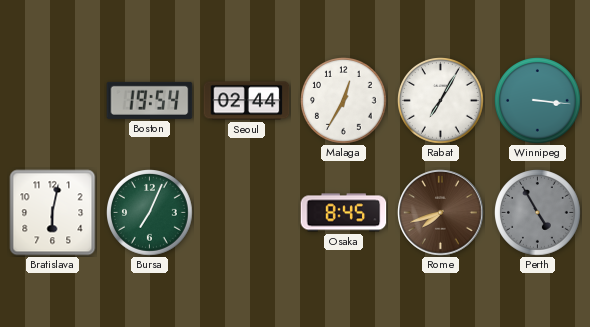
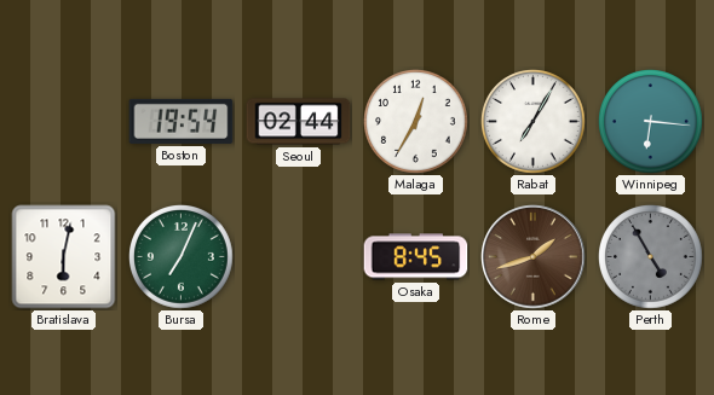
Winnipeg: 3:16 -> 6:16 (651, 122)
Rome: 7:42 -> 1:42 (534, 257)
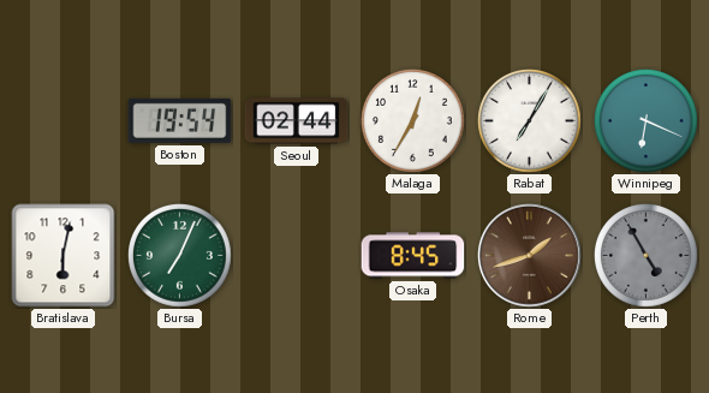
Winnipeg: 6:16 -> 6:19 (647, 121)
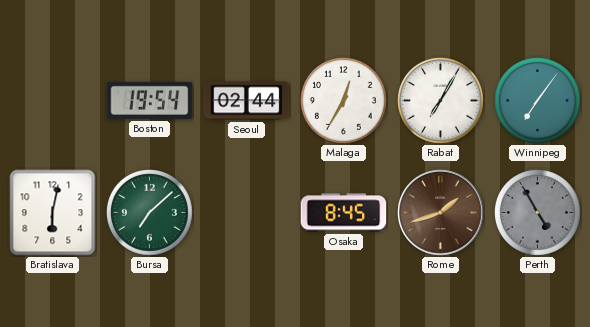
Winnipeg: 6:19 -> 7:06 (538, 101)
Bursa: 7:04 -> 7:08 (150, 213)
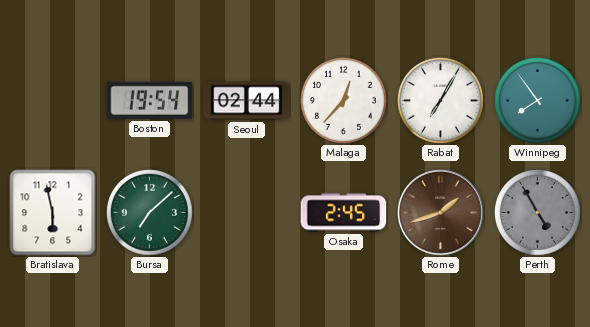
Malaga: 12:35 -> 12:37 (344, 101)
Winnipeg: 7:06 -> 7:54 (538, 101)
Bratislava: 6:02 -> 5:58 (53, 213)
Osaka: 8:45 -> 2:45 (344, 213)
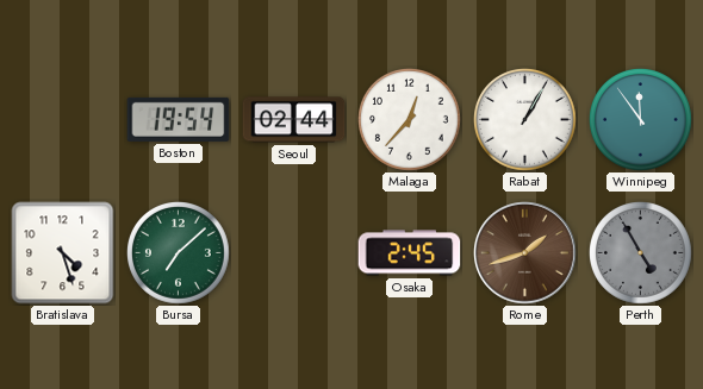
Rabat: 7:05 -> 1:05 (525, 120)
Winnipeg: 7:54 -> 11:54 (641, 120)
Bratislava: 5:58 -> 4:27 (63, 253)
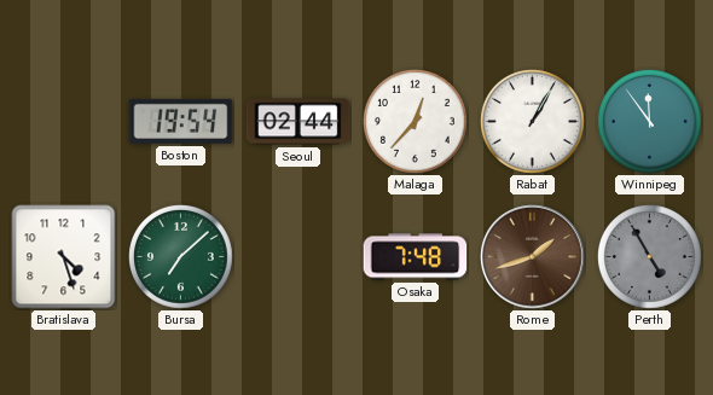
Osaka: 2:45 -> 7:48 (416, 257)
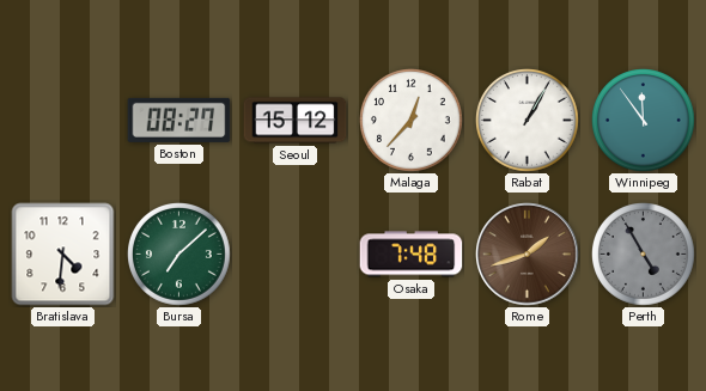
Boston: 19:54 -> 08:27 (179, 120)
Seoul: 02:44 -> 15:12 (296, 121)
Bratislava: 4:27 -> 4:31 (63, 255)
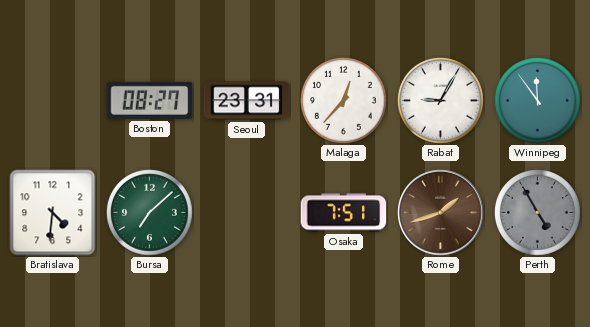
Seoul: 15:12 -> 23:31 (247, 101)
Rabat: 1:05 -> 9:05 (441, 101)
Osaka: 7:48 -> 7:51 (344, 213)
